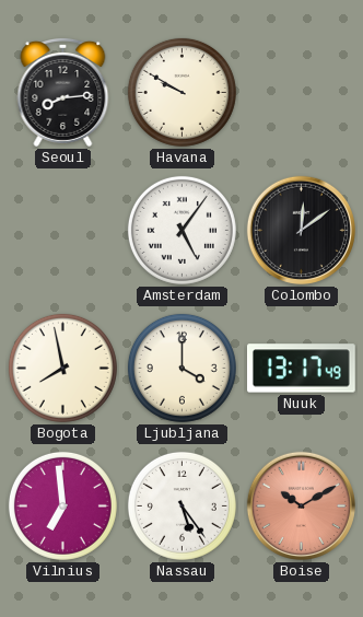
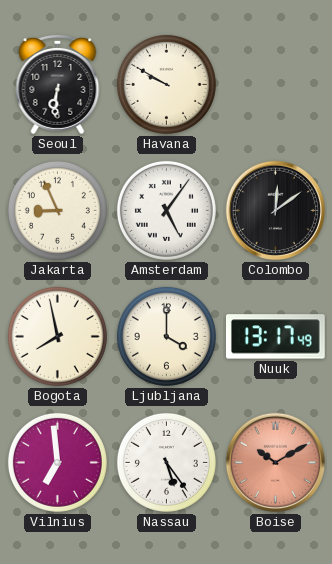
Seoul: 8:14 -> 6:31 (58, 84)
Jakarta: none -> 8:56 (57, 210)
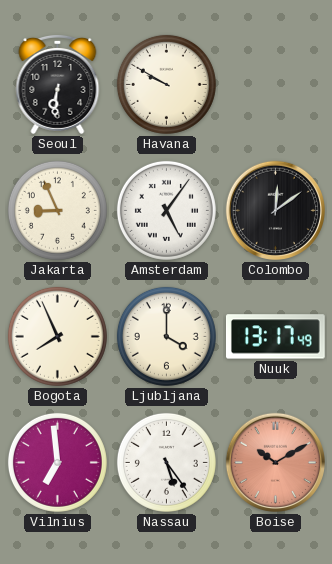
Bogota: 7:58 -> 7:56 (57, 336)
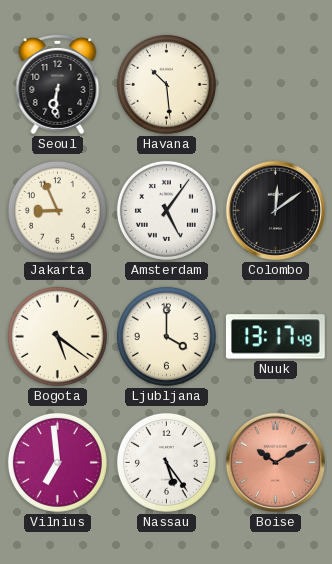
Havana: 9:50 -> 10:29 (166, 84)
Bogota: 7:56 -> 5:21 (57, 336)
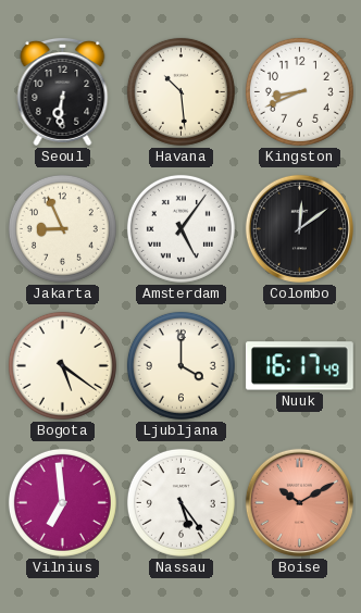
Kingston: none -> 8:41 (299, 91)
Nuuk: 13:17 -> 16:17 (299, 366)
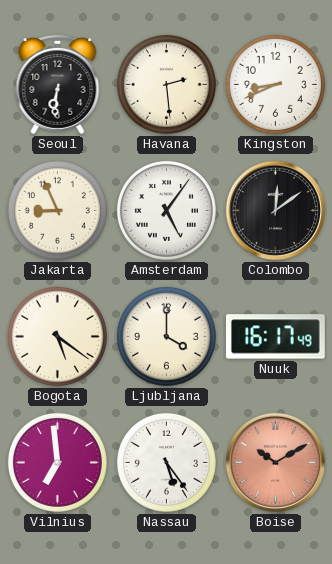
Havana: 10:29 -> 2:29 (166, 84)
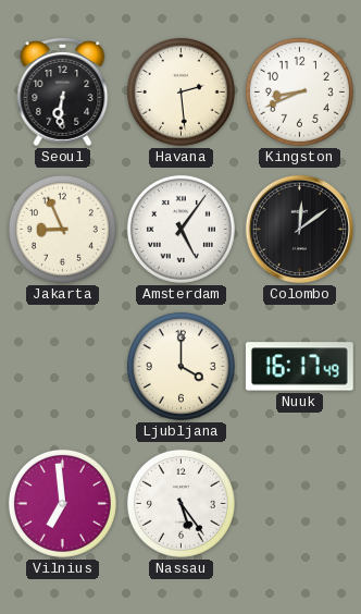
Bogota: 5:21 -> none (57, 336)
Boise: 10:10 -> none (275, 462)
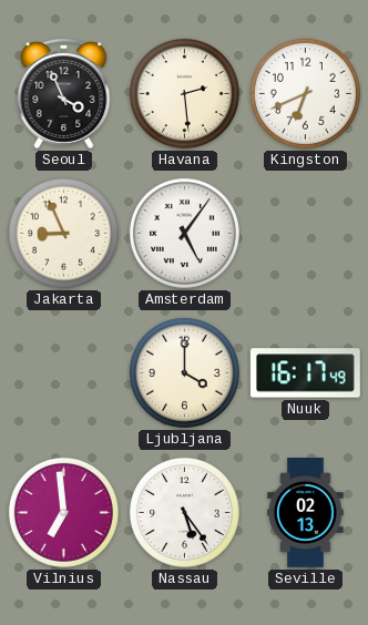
Seoul: 6:31 -> 3:56 (64, 93)
Kingston: 8:41 -> 6:41 (305, 93)
Colombo: 12:09 -> none (299, 229)
Seville: none -> 02:13 (306, 513)
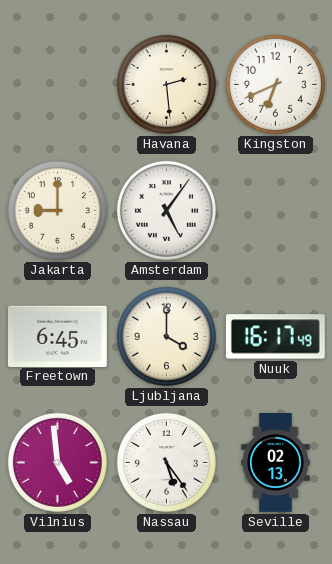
Seoul: 3:56 -> none (64, 93)
Jakarta: 8:56 -> 9:00 (57, 210)
Freetown: none -> 6:45 (57, 336)
Vilnius: 6:59 -> 4:59 (57, 462)
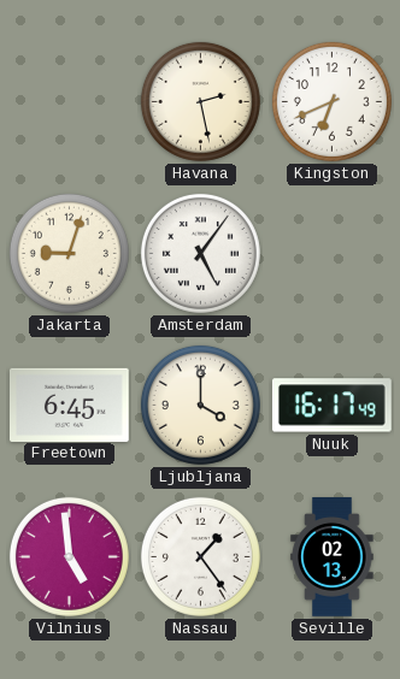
Havana: 2:29 -> 2:28 (200, 101)
Jakarta: 9:00 -> 9:03 (69, 253)
Nassau: 5:24 -> 1:24 (200, 556)
